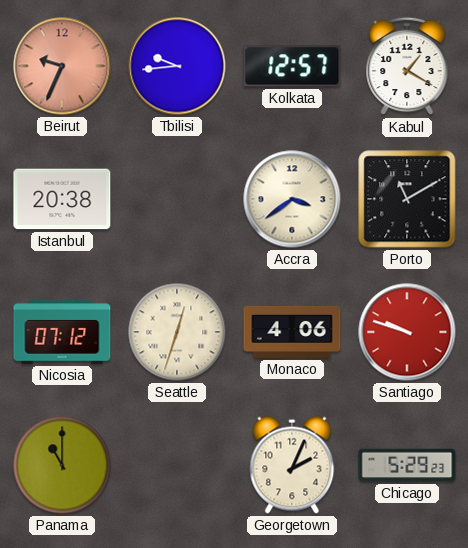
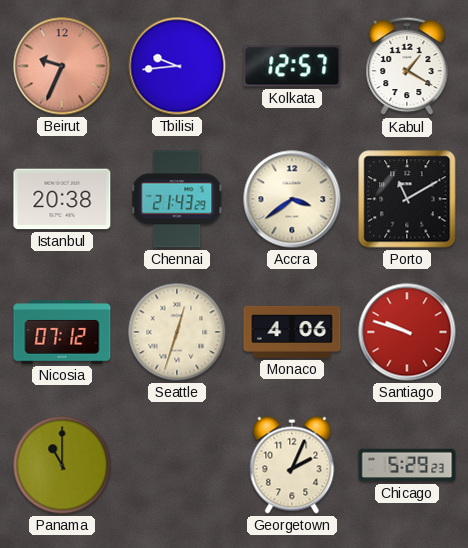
Chennai: none -> 21:43 (178, 199)
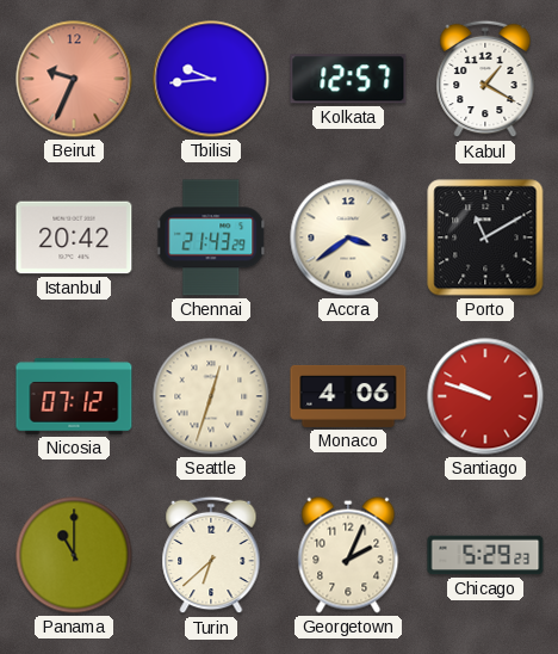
Istanbul: 20:38 -> 20:42 (74, 237)
Turin: none -> 6:38 (211, 555)
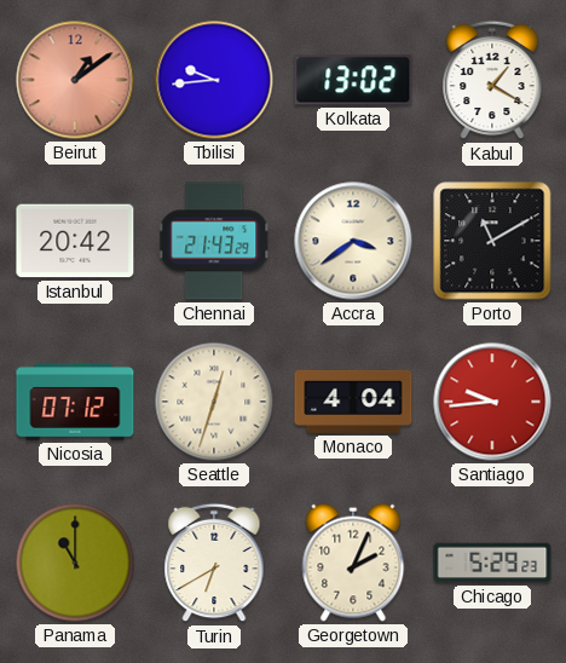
Beirut: 9:34 -> 1:09 (75, 80)
Kolkata: 12:57 -> 13:02 (353, 80)
Monaco: 4:06 -> 4:04 (353, 402)
Santiago: 9:48 -> 9:44 (492, 402)
Turin: 6:38 -> 6:40 (214, 563)
